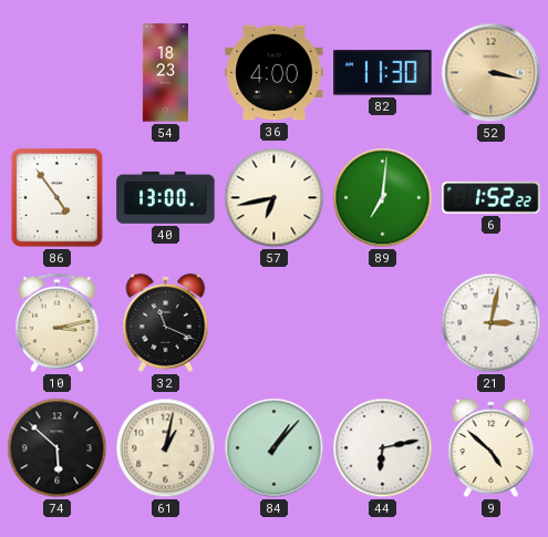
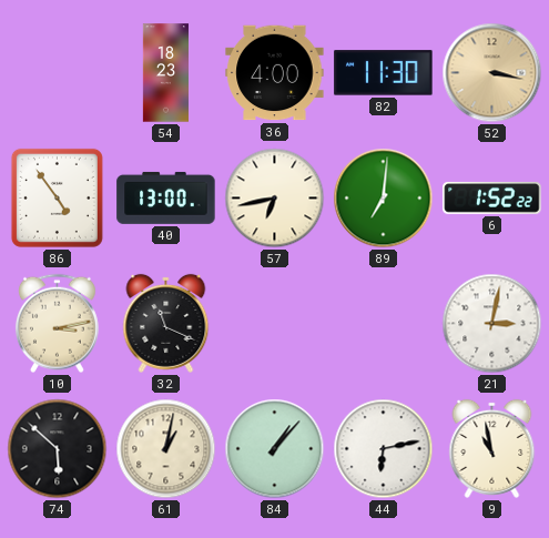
9: 4:52 -> 10:58 (492, 448)
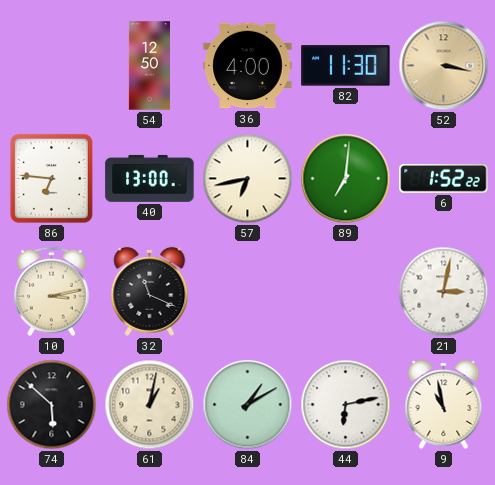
54: 18:23 -> 12:50 (149, 66)
86: 4:54 -> 6:46 (51, 178)
84: 1:07 -> 1:10 (248, 405)
